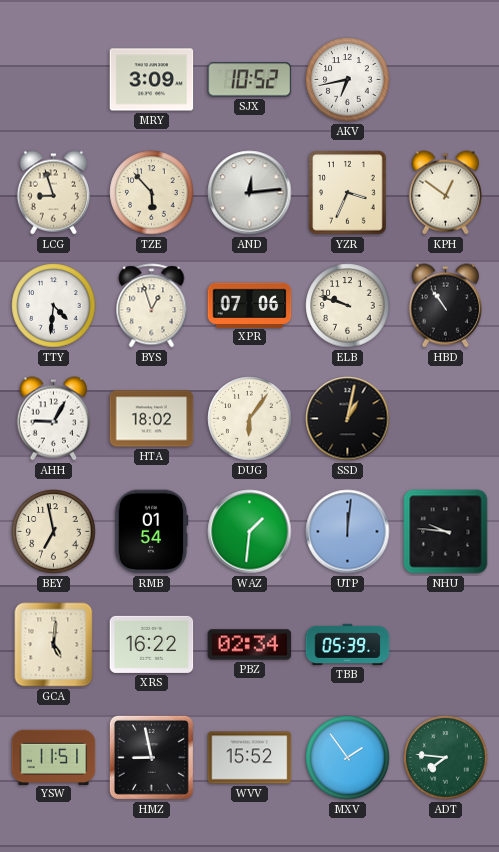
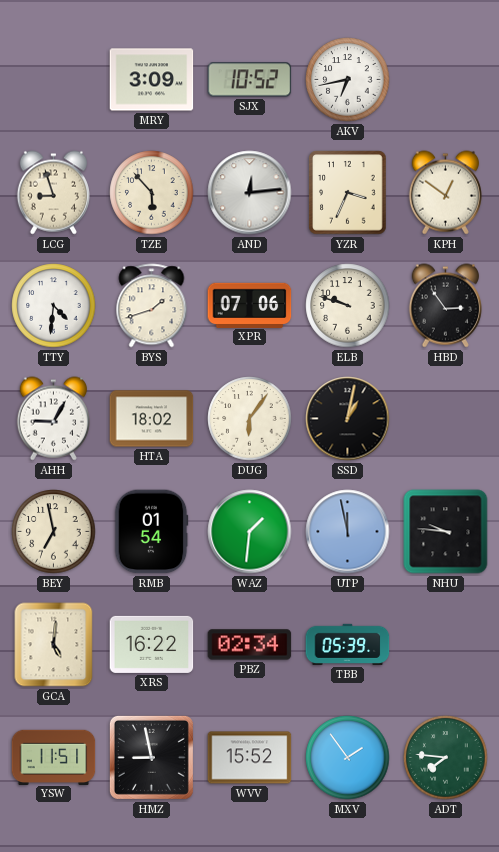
BYS: 12:57 -> 1:42 (152, 306)
HBD: 10:54 -> 2:54 (445, 306)
UTP: 12:01 -> 11:58 (348, 532)
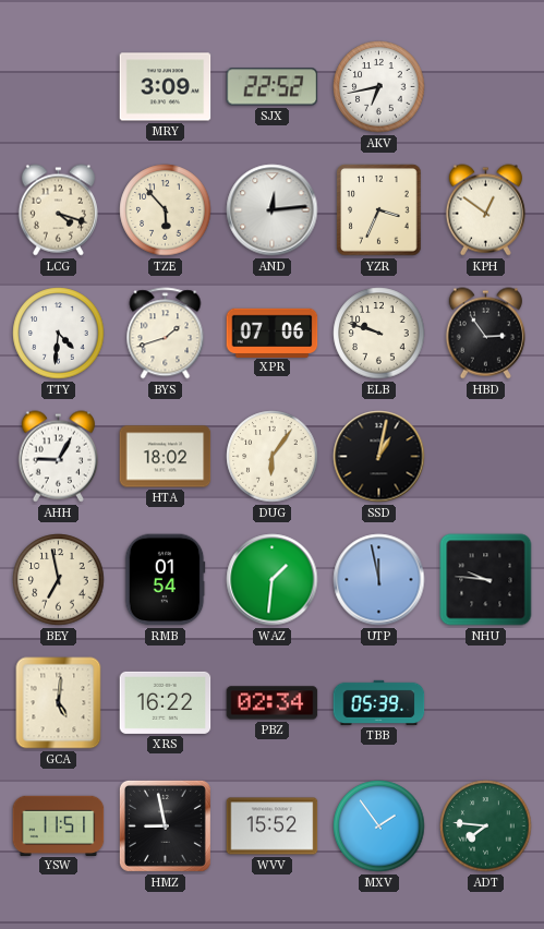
SJX: 10:52 -> 22:52 (273, 87)
LCG: 8:57 -> 4:18 (58, 210)
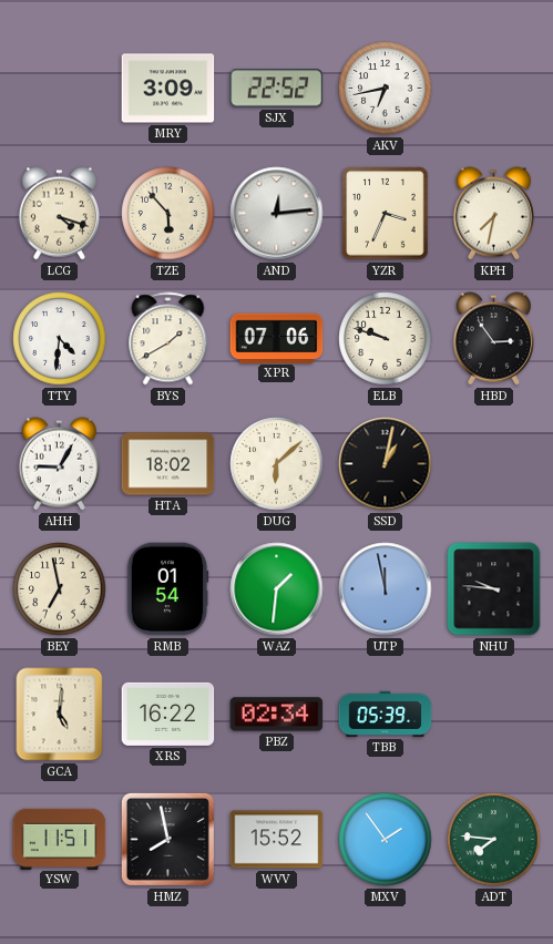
KPH: 12:51 -> 7:32 (493, 214)
BYS: 1:42 -> 1:40 (168, 339)
DUG: 6:06 -> 6:08 (277, 464)
HMZ: 8:58 -> 7:58 (167, 839)
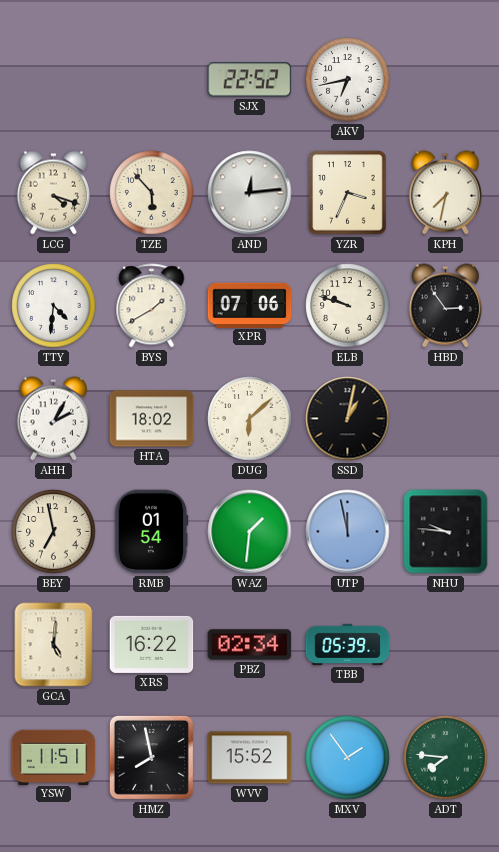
MRY: 3:09 -> none (168, 89)
AHH: 9:05 -> 2:05 (53, 419)
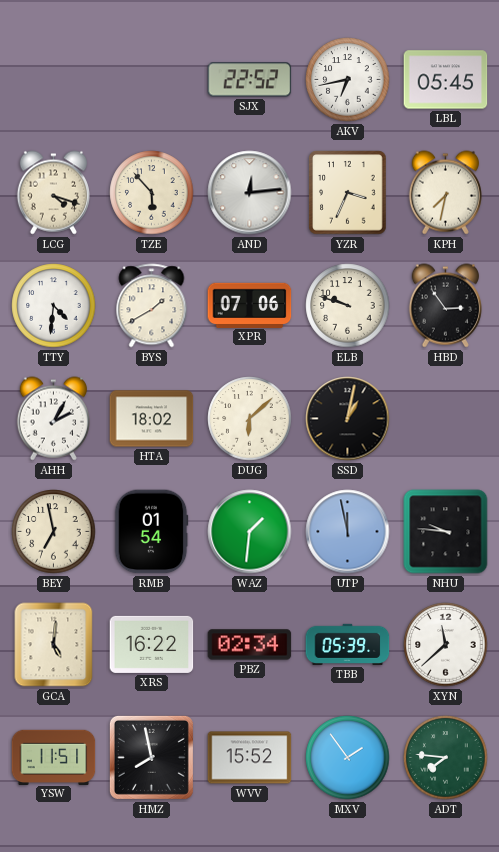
LBL: none -> 05:45 (446, 80)
XYN: none -> 11:38 (446, 645)
